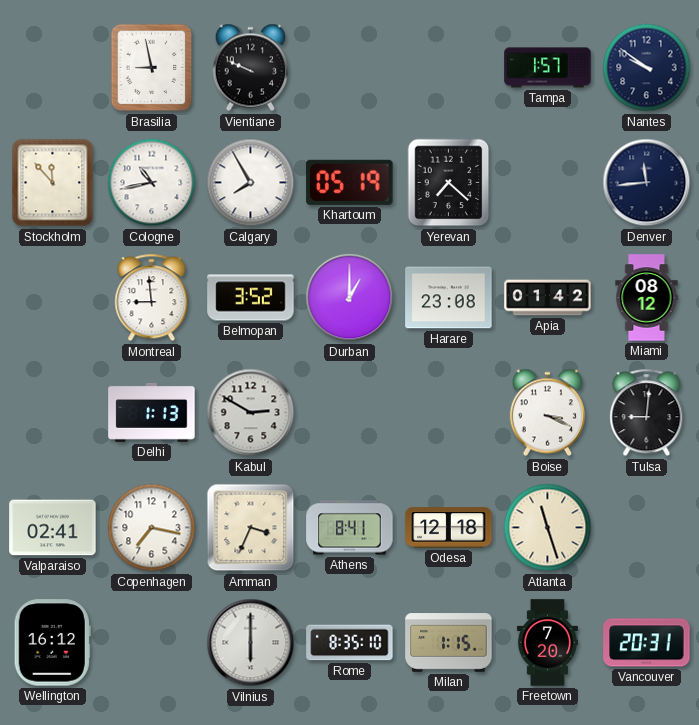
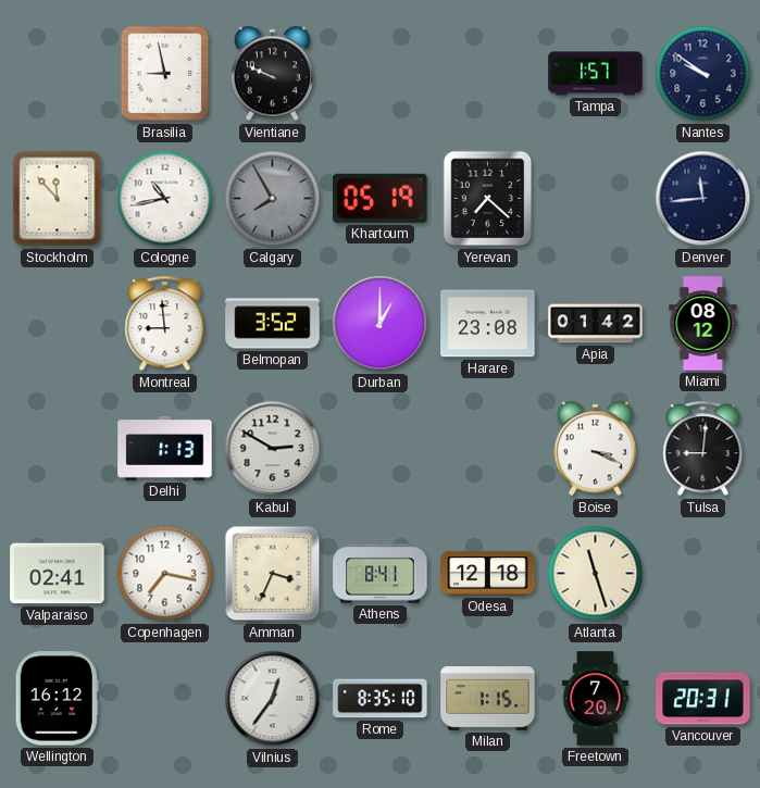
Calgary dial: white -> grey (273, 199)
Vilnius: 6:00 -> 12:36 (273, 699)
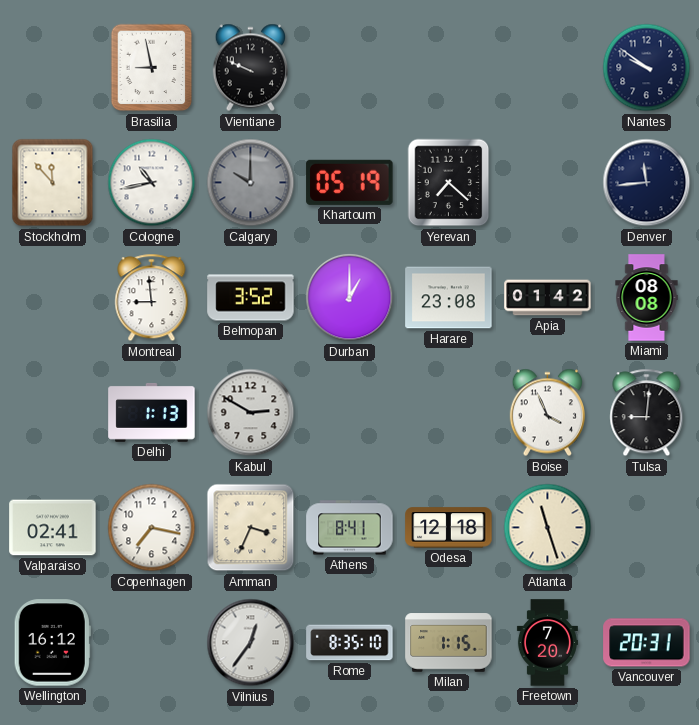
Tampa: 1:57 -> none (596, 74)
Calgary: 7:55 -> 10:00 (251, 183)
Miami: 08:12 -> 08:08 (647, 298)
Boise: 3:19 -> 3:56 (547, 413)
